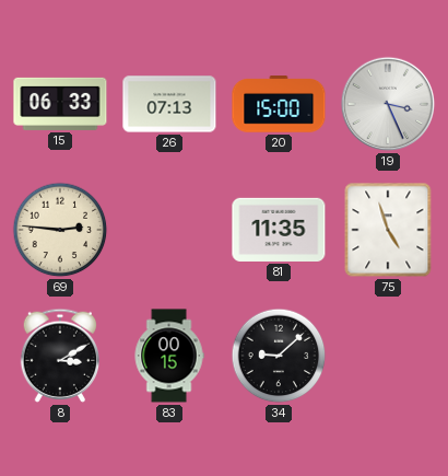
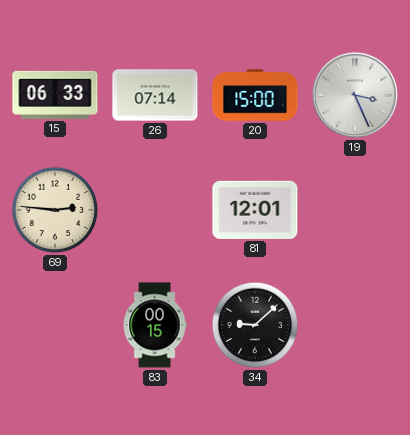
26: 07:13 -> 07:14 (155, 95)
81: 11:35 -> 12:01 (255, 210)
75: 4:57 -> none (388, 230)
8: 3:10 -> none (59, 356)
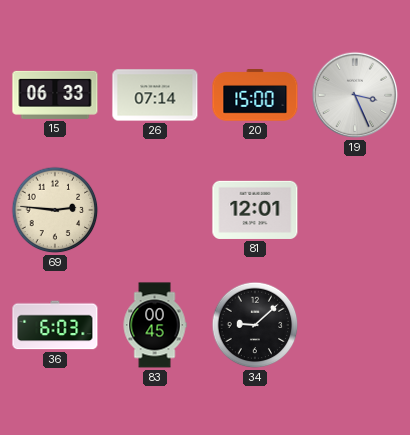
36: none -> 6:03 (55, 325)
83: 00:15 -> 00:45 (155, 325)
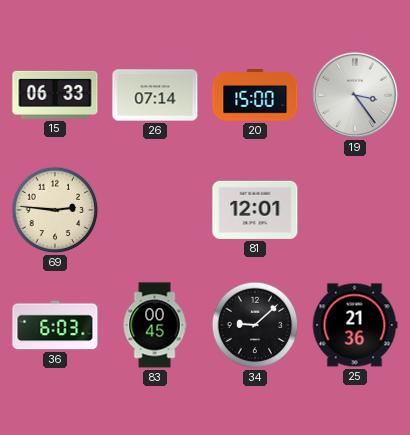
19: 3:26 -> 3:24 (355, 95)
25: none -> 21:36 (355, 325)
